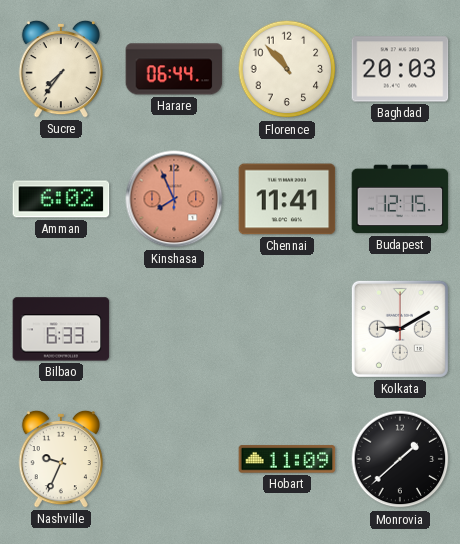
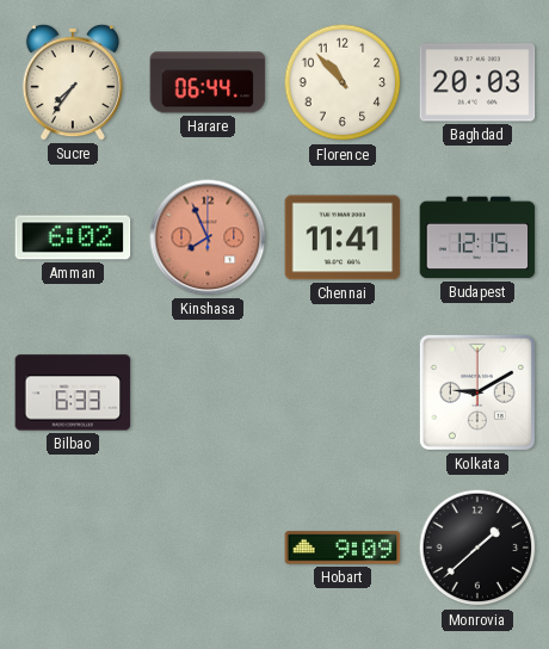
Nashville: 9:34 -> none (61, 459)
Hobart: 11:09 -> 9:09 (343, 548)
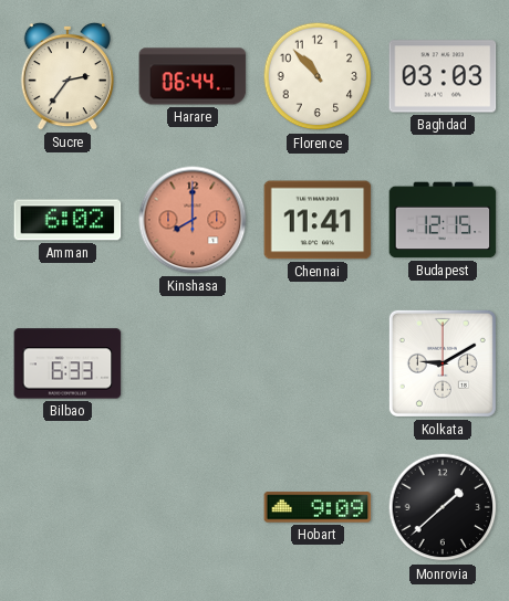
Sucre: 7:36 -> 2:36 (67, 76)
Baghdad: 20:03 -> 03:03 (443, 76)
Kinshasa: 7:56 -> 8:00 (193, 220)
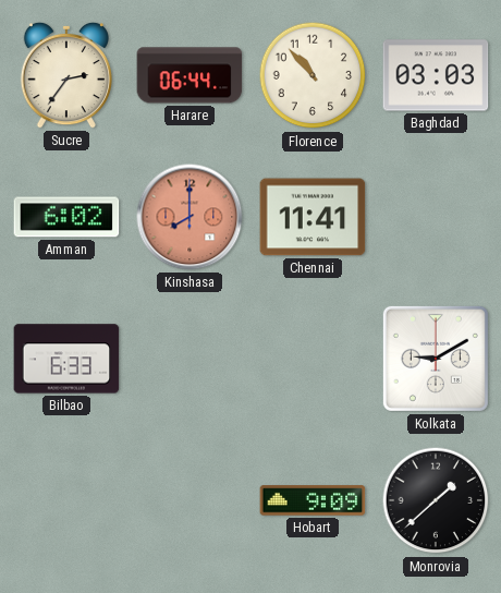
Budapest: 12:15 -> none (443, 220)
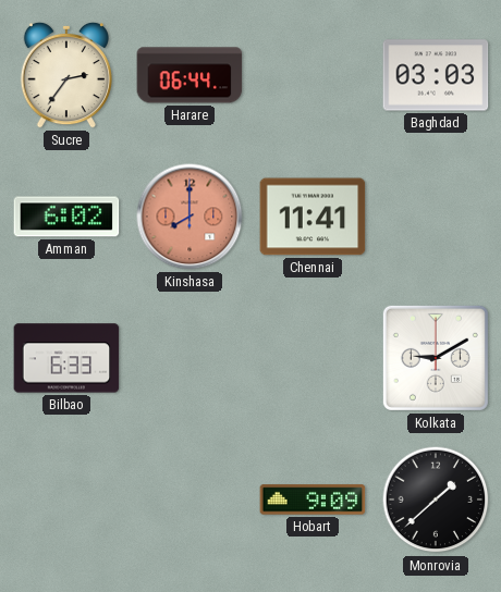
Florence: 10:53 -> none (313, 75)
